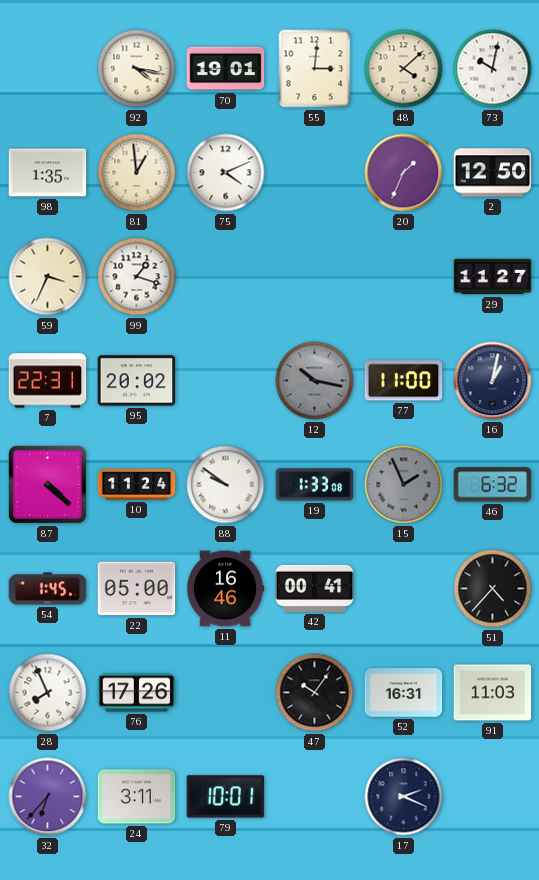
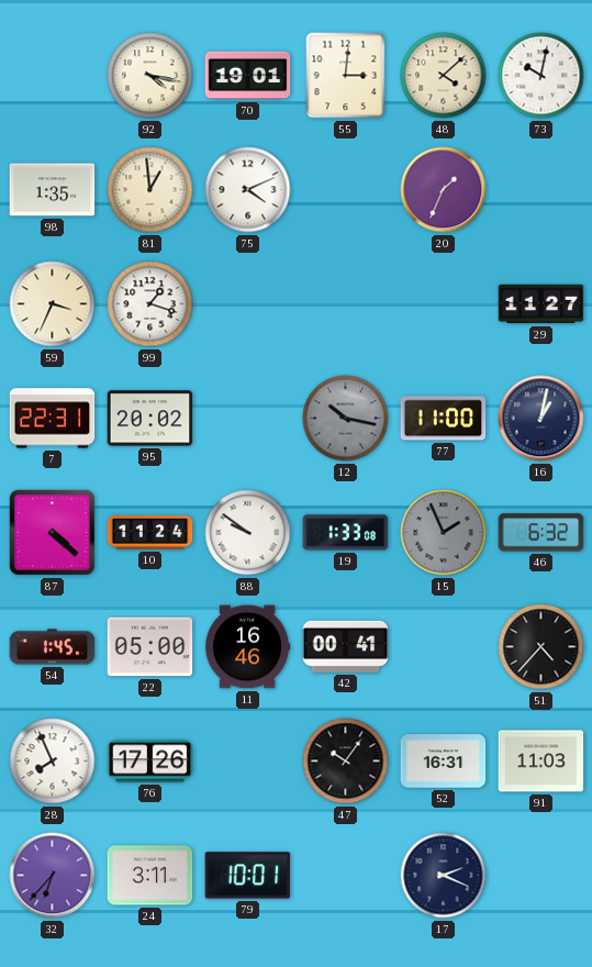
2: 12:50 -> none (493, 173)
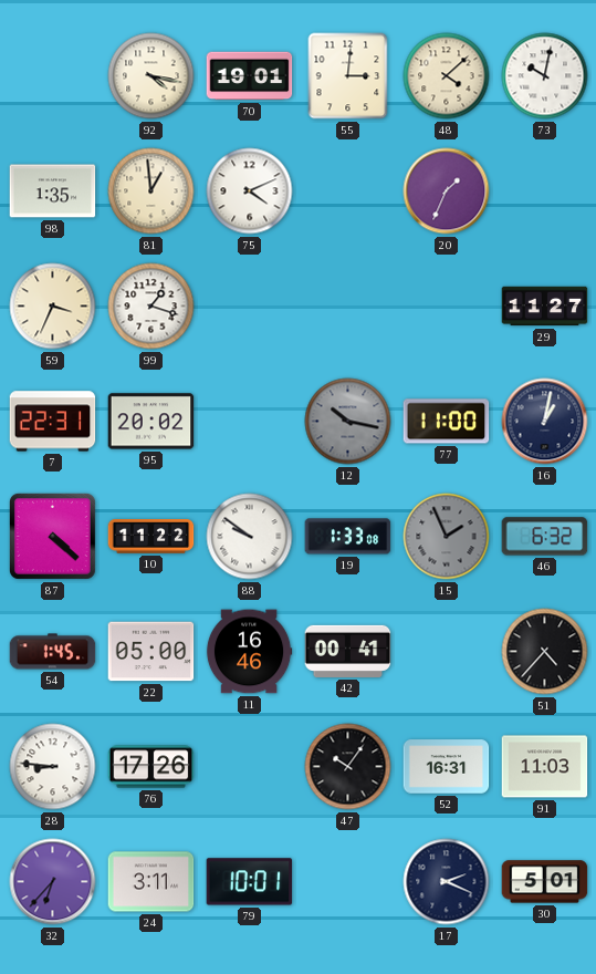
10: 11:24 -> 11:22 (151, 537)
28: 7:56 -> 8:46 (53, 767)
30: none -> 5:01 (545, 882)
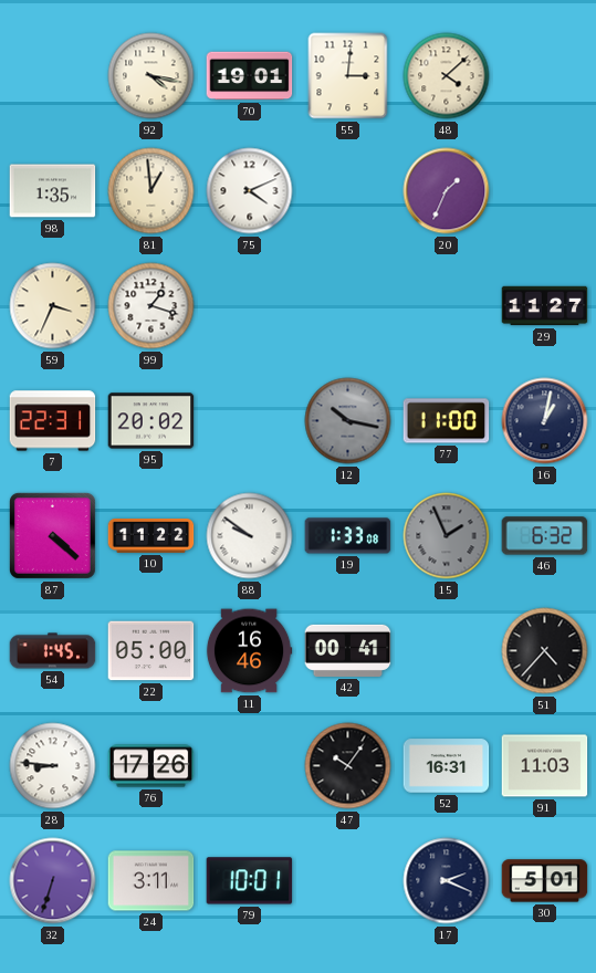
73: 10:02 -> none (545, 76)
32: 6:37 -> 6:33 (53, 881)
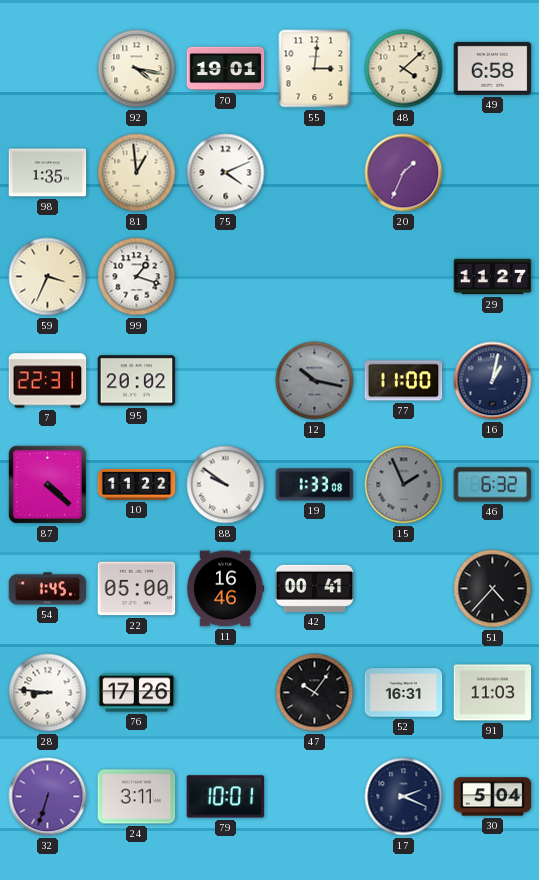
49: none -> 6:58 (493, 68)
30: 5:01 -> 5:04 (493, 797)
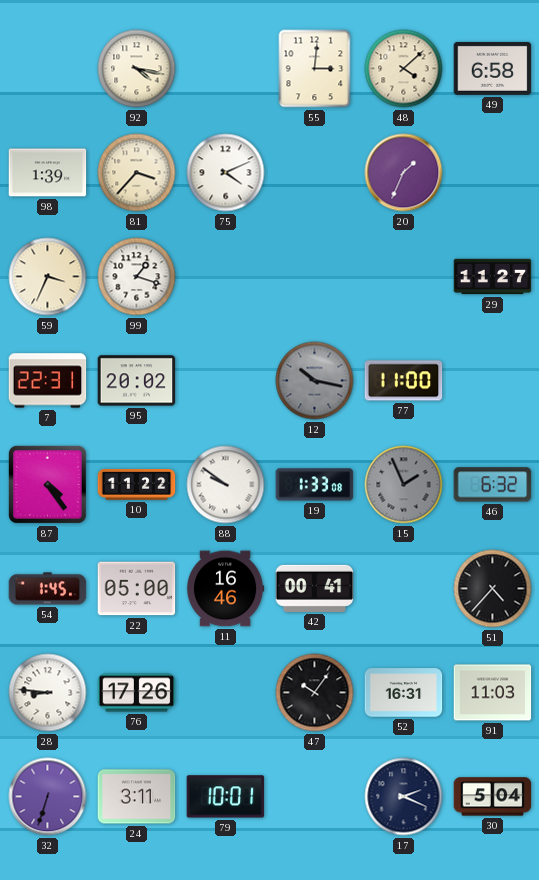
70: 19:01 -> none (226, 69)
98: 1:35 -> 1:39 (48, 173)
81: 12:59 -> 3:37 (137, 173)
16: 1:02 -> none (493, 381)
87: 4:22 -> 4:24 (47, 484)
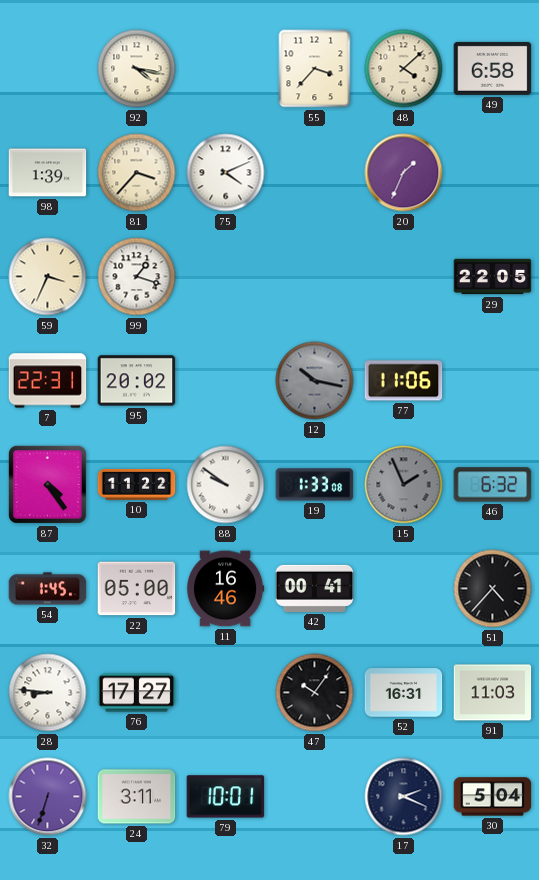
55: 3:01 -> 3:37 (315, 69)
29: 11:27 -> 22:05 (493, 277)
77: 11:00 -> 11:06 (404, 381)
76: 17:26 -> 17:27 (137, 693)
